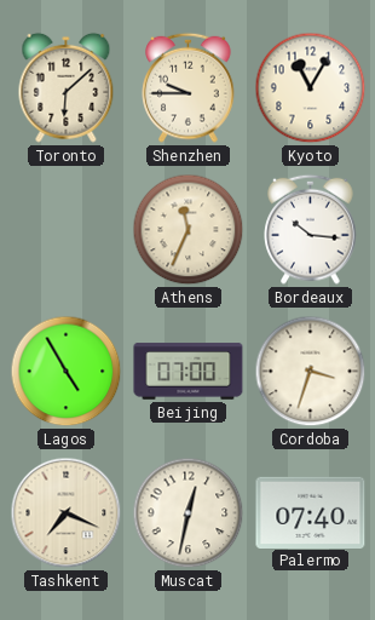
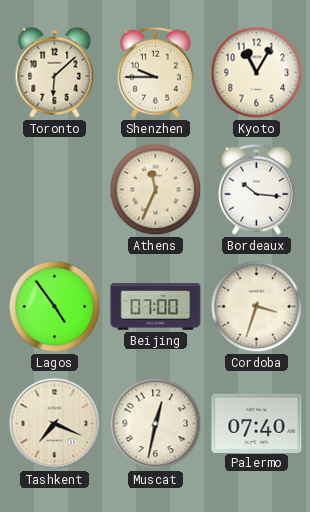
Lagos: 4:55 -> 4:54 (55, 307)
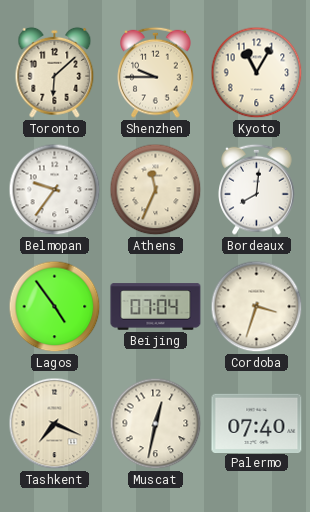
Belmopan: none -> 9:36 (55, 190)
Bordeaux: 10:16 -> 8:01 (257, 189)
Beijing: 07:00 -> 07:04 (156, 307)
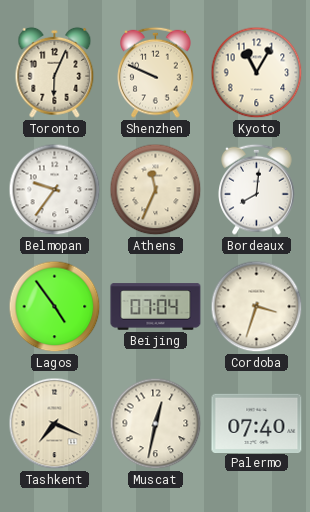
Toronto: 6:08 -> 6:04 (55, 72)
Shenzhen: 9:45 -> 9:49 (156, 72)
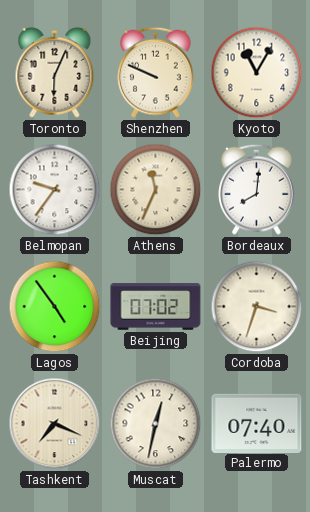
Beijing: 07:04 -> 07:02 (156, 307)
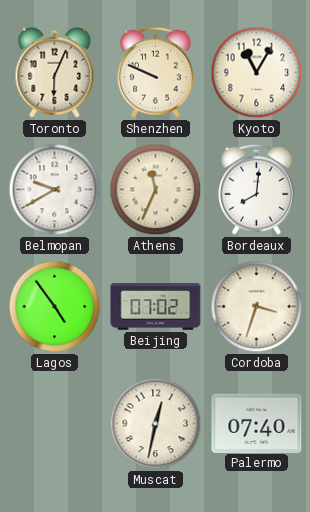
Belmopan: 9:36 -> 9:40 (55, 190)
Tashkent: 7:19 -> none (55, 424)
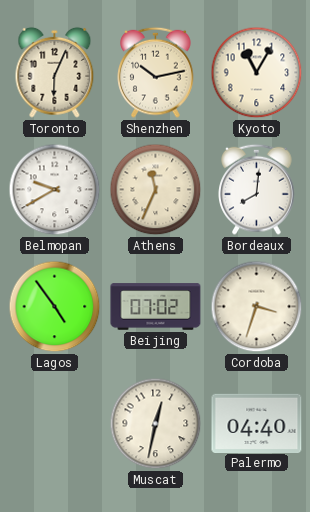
Shenzhen: 9:49 -> 10:13 (156, 72)
Palermo: 07:40 -> 04:40 (257, 423)
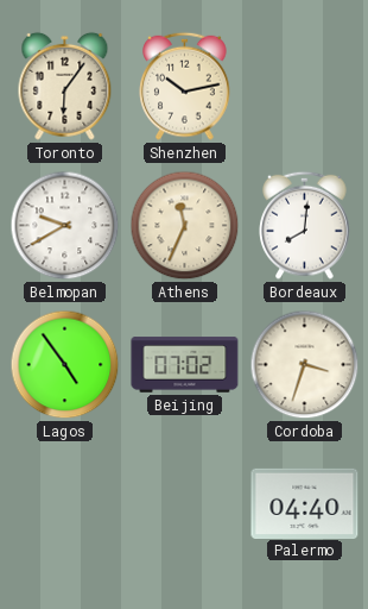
Toronto: 6:04 -> 6:06 (65, 86)
Kyoto: 11:05 -> none (257, 73)
Muscat: 12:32 -> none (156, 424)
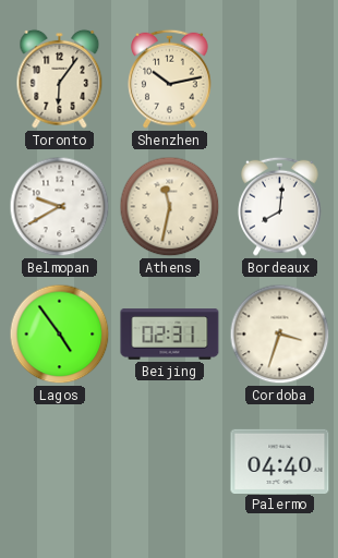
Athens: 11:34 -> 11:32 (170, 207)
Beijing: 07:02 -> 02:31 (170, 335)
